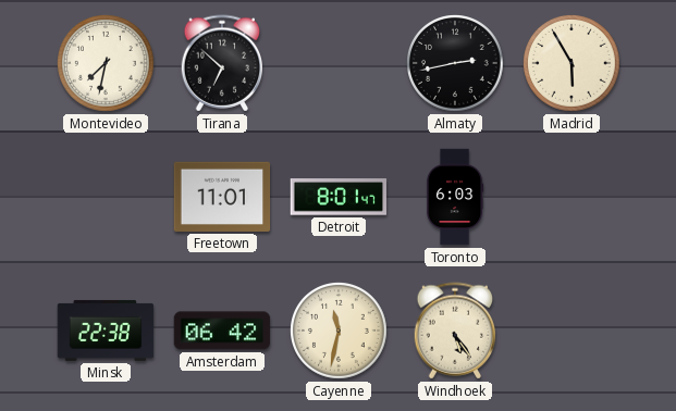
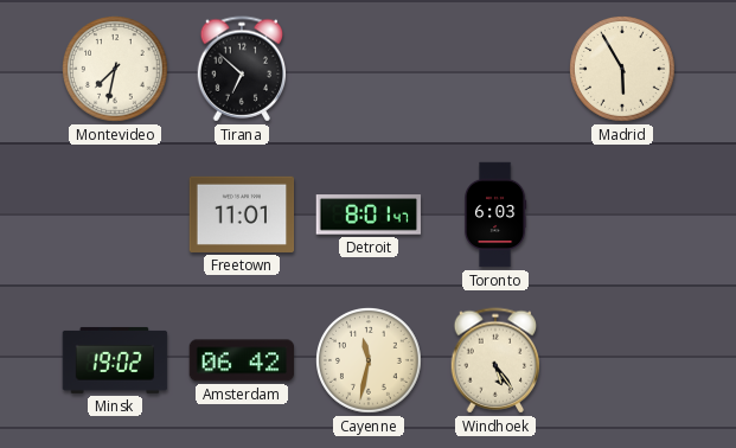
Almaty: 2:43 -> none (456, 64)
Minsk: 22:38 -> 19:02 (115, 360)
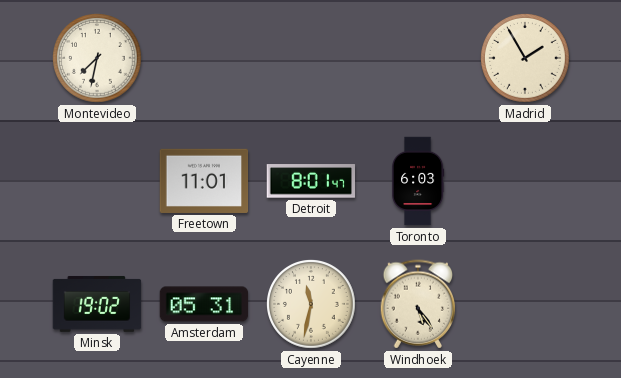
Tirana: 6:52 -> none (242, 69)
Madrid: 5:55 -> 1:55 (526, 59)
Amsterdam: 06:42 -> 05:31 (204, 304)
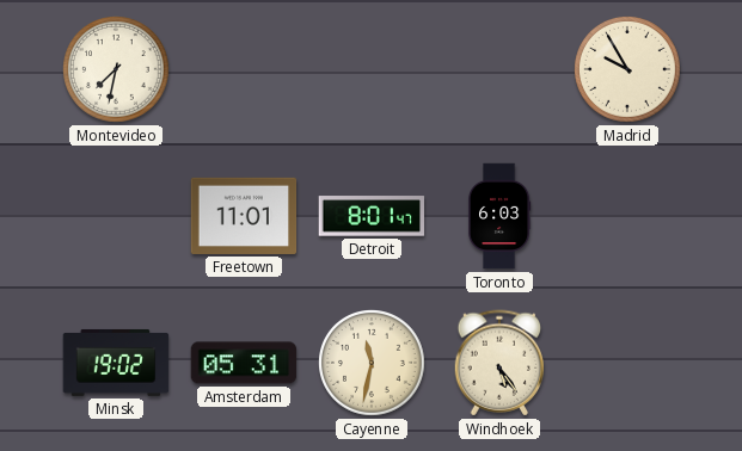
Madrid: 1:55 -> 9:55 (628, 70)
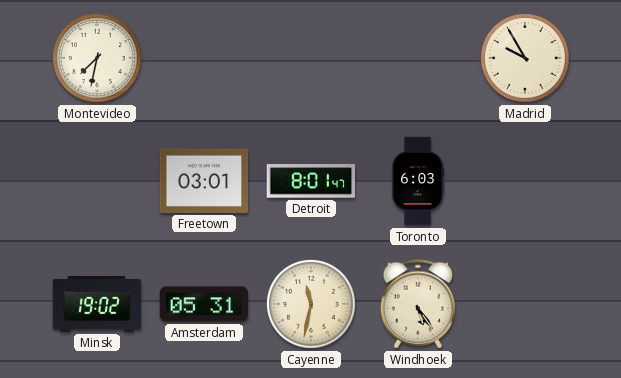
Freetown: 11:01 -> 03:01 (204, 181)
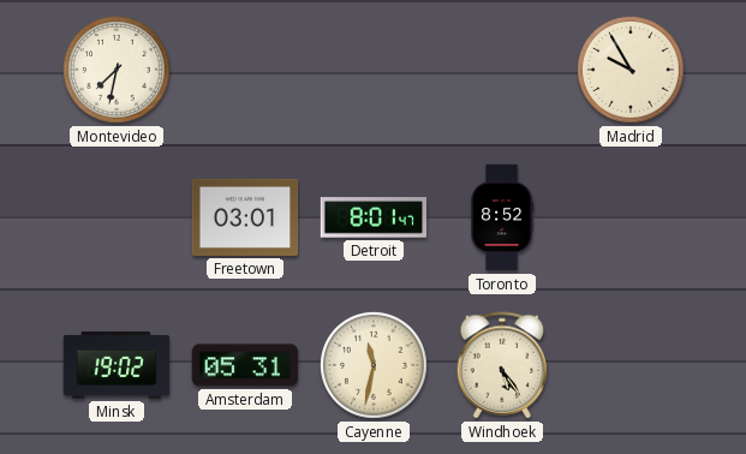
Toronto: 6:03 -> 8:52 (503, 217)
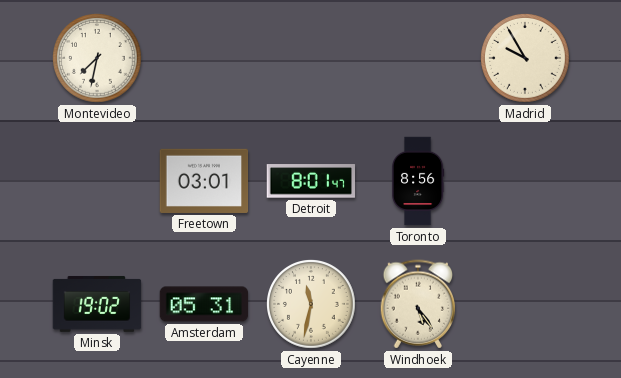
Toronto: 8:52 -> 8:56 (419, 181)
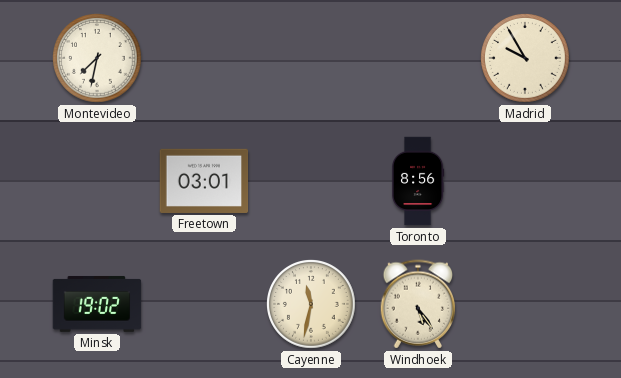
Detroit: 8:01 -> none (311, 181)
Amsterdam: 05:31 -> none (204, 304)
